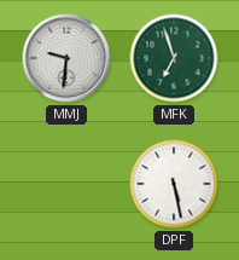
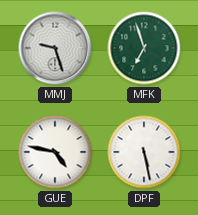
MMJ: 9:31 -> 9:27 (55, 48)
GUE: none -> 4:47 (55, 152)
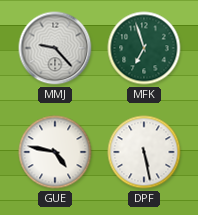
MMJ: 9:27 -> 9:23 (55, 48)
